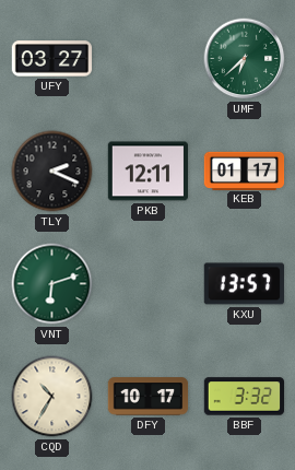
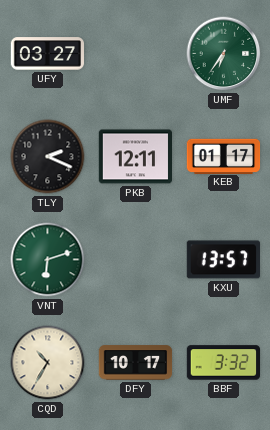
UMF: 6:38 -> 6:36 (224, 54)
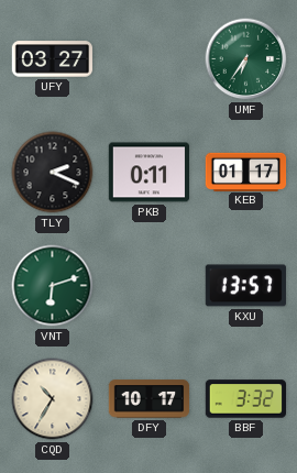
PKB: 12:11 -> 0:11 (148, 173)
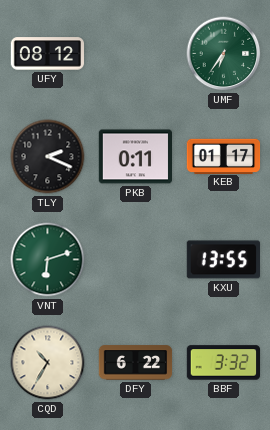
UFY: 03:27 -> 08:12 (48, 54)
KXU: 13:57 -> 13:55 (223, 260)
DFY: 10:17 -> 6:22 (136, 363)
